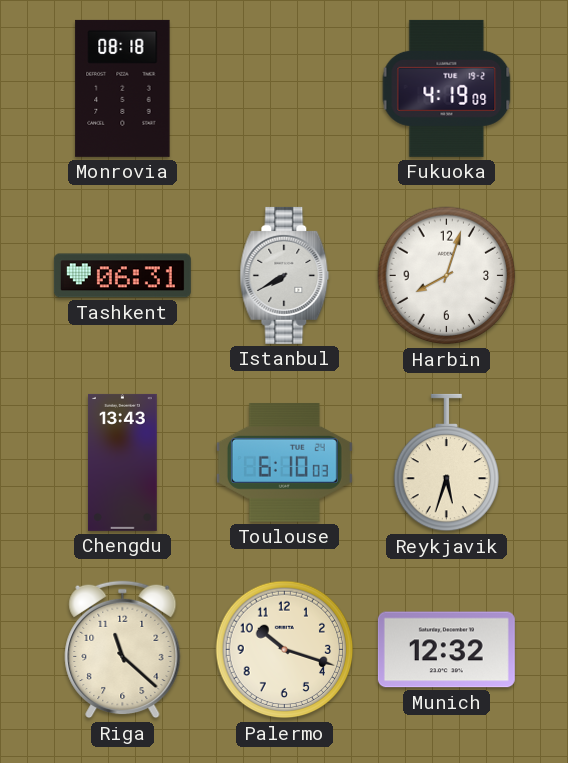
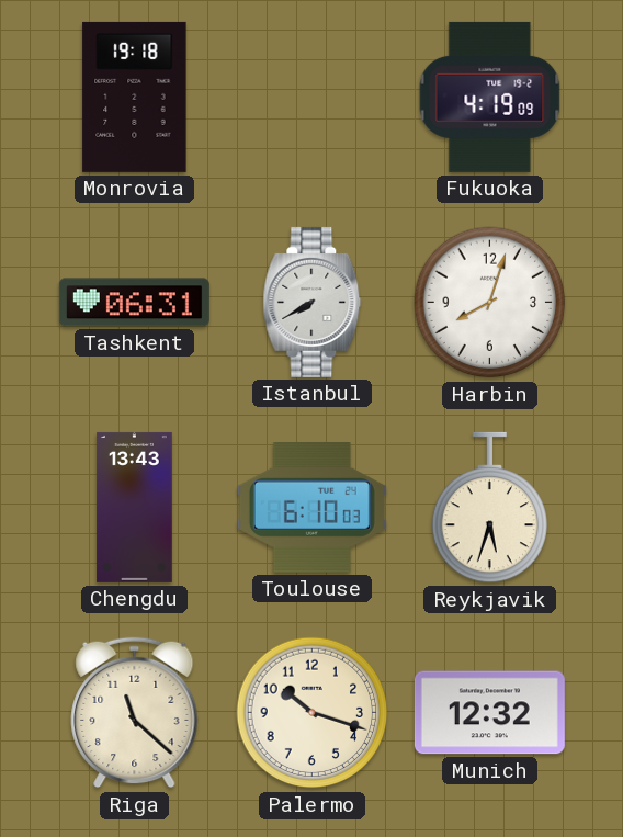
Monrovia: 08:18 -> 19:18 (135, 97)
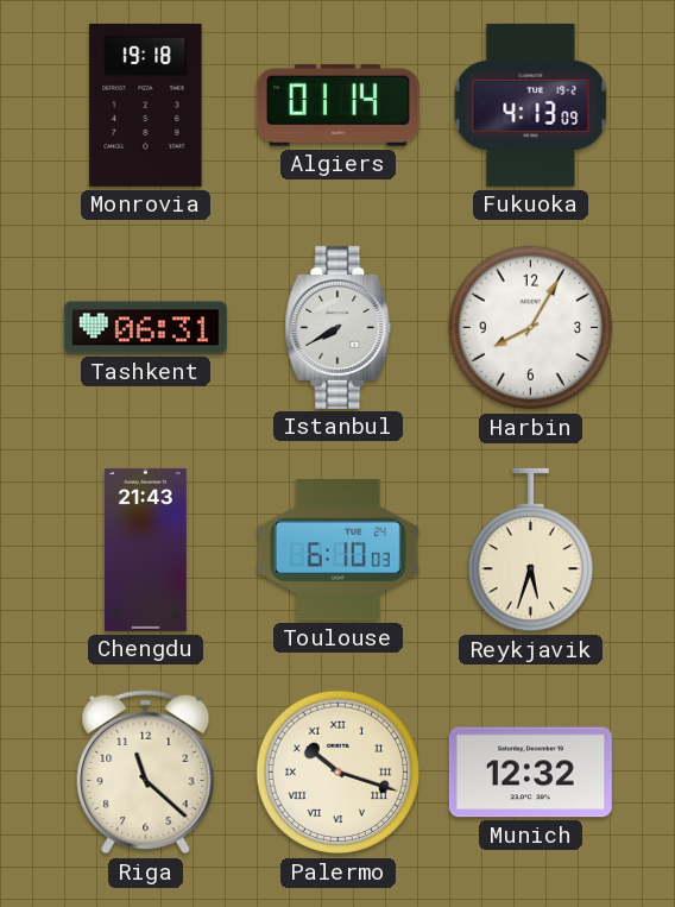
Algiers: none -> 01:14 (337, 105)
Fukuoka: 4:19 -> 4:13 (531, 105)
Harbin: 8:03 -> 8:05 (531, 328)
Chengdu: 13:43 -> 21:43 (146, 549)
Palermo numerals: Arabic -> Roman (339, 773)
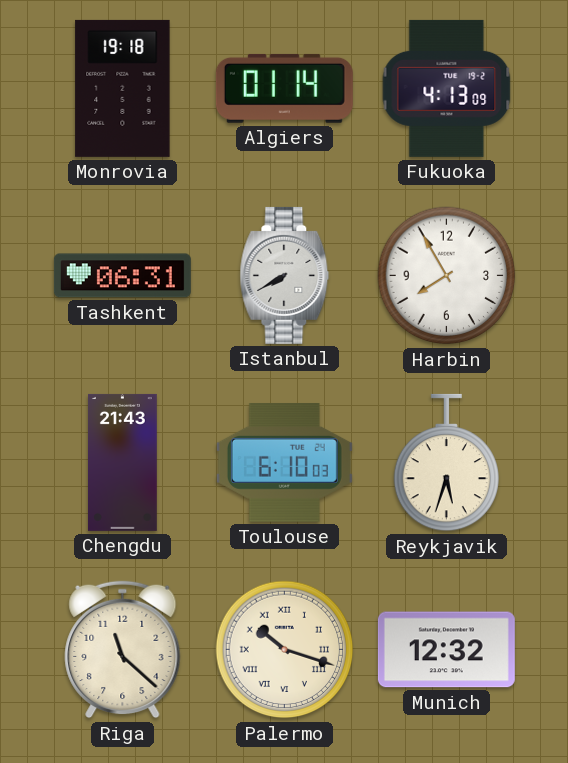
Harbin: 8:05 -> 7:55 (447, 276)
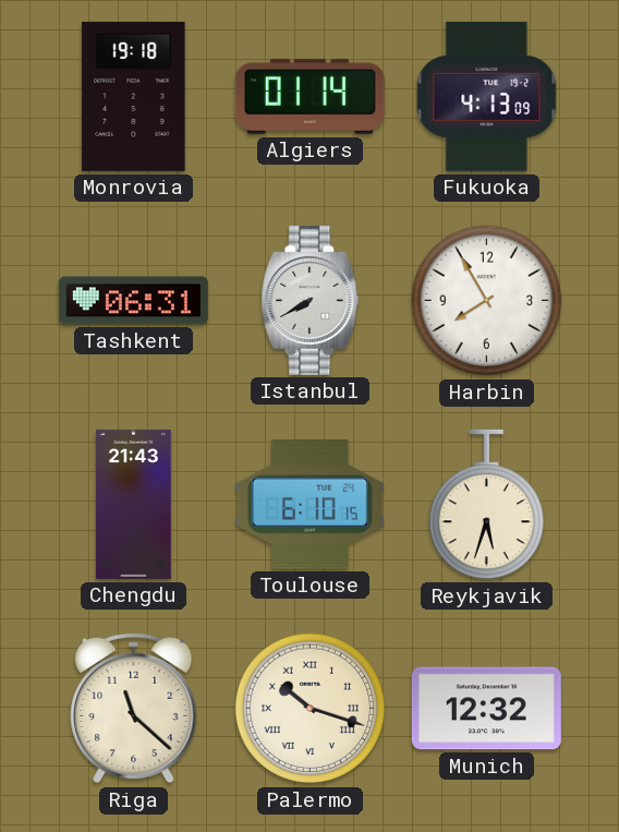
Toulouse: 6:10:03 -> 6:10:15 (309, 505)
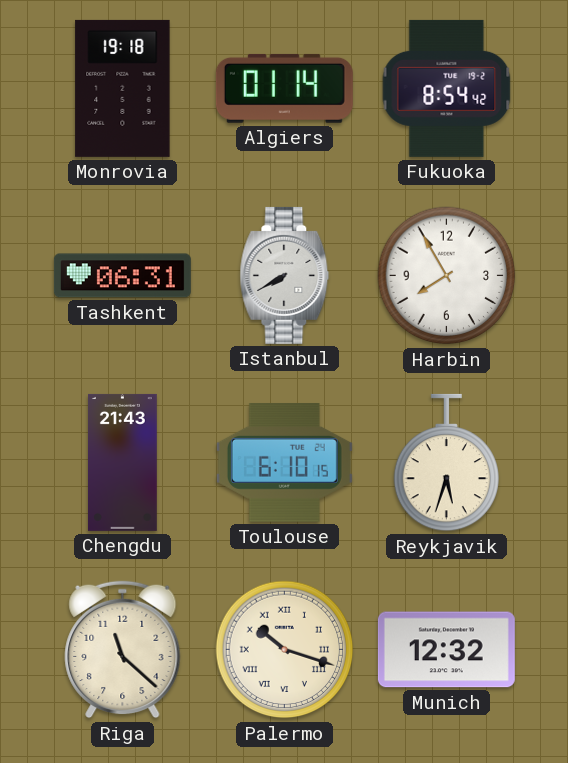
Fukuoka: 4:13 -> 8:54 (447, 88)
